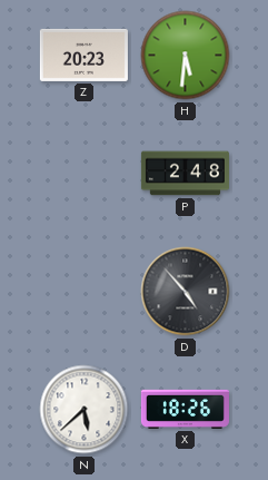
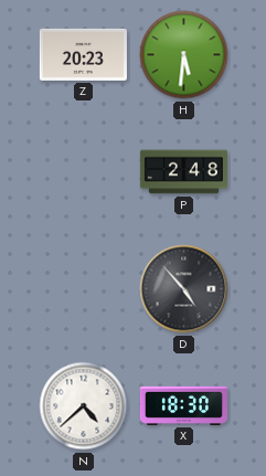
N: 5:38 -> 4:38 (84, 406)
X: 18:26 -> 18:30 (183, 405)
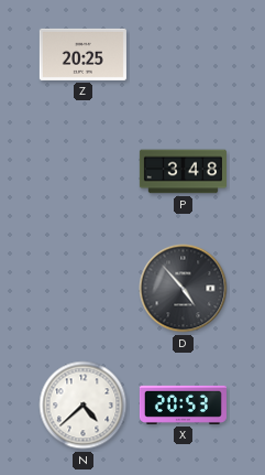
Z: 20:23 -> 20:25 (82, 54)
H: 5:31 -> none (184, 55)
P: 2:48 -> 3:48 (183, 172)
X: 18:30 -> 20:53 (183, 404)
